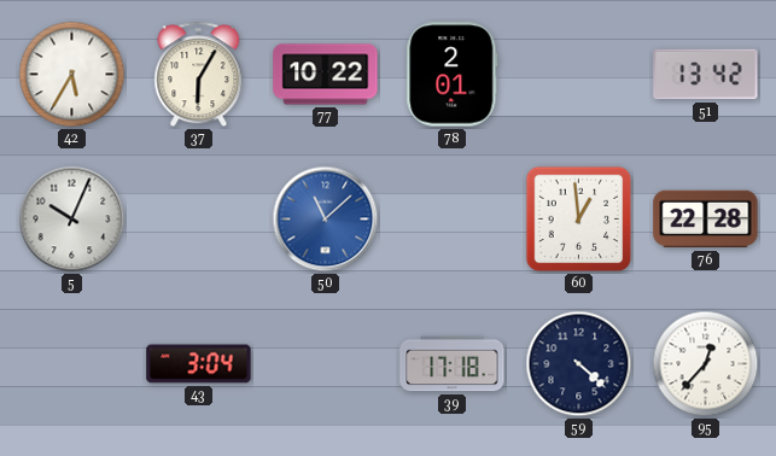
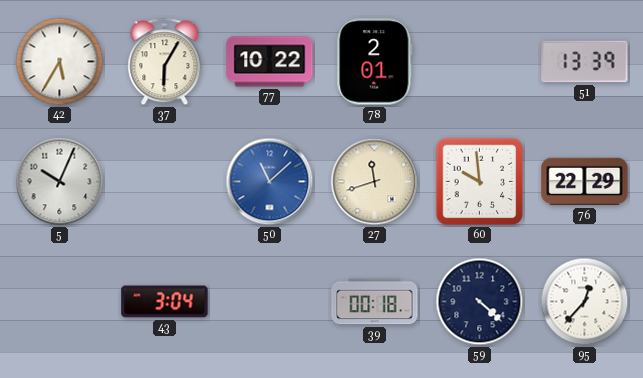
51: 13:42 -> 13:39 (585, 62)
27: none -> 11:42 (375, 182)
60: 12:59 -> 9:59 (480, 182)
76: 22:28 -> 22:29 (585, 182)
39: 17:18 -> 00:18 (375, 302)
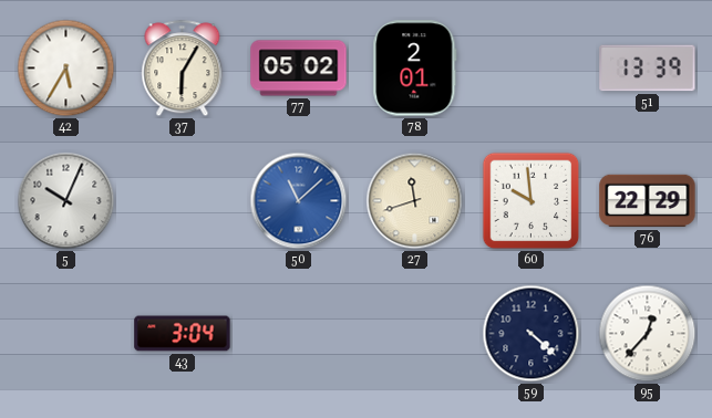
77: 10:22 -> 05:02 (299, 69)
39: 00:18 -> none (375, 302)
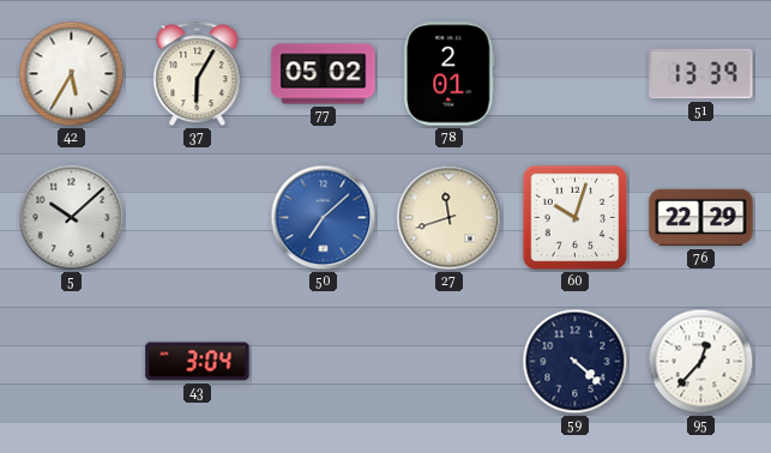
5: 10:04 -> 10:08 (72, 218)
50: 11:08 -> 7:08 (324, 218)
60: 9:59 -> 10:03 (576, 218)
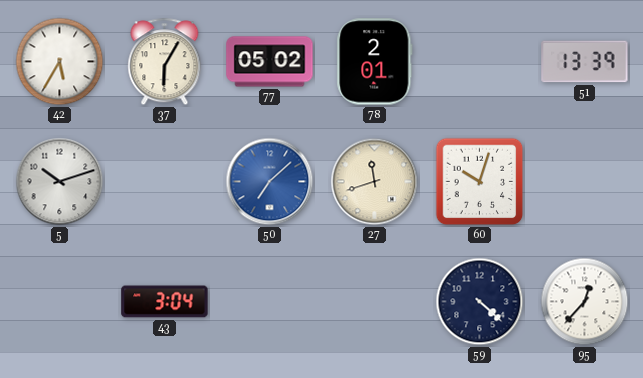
5: 10:08 -> 10:12 (60, 182)
76: 22:29 -> none (701, 218)
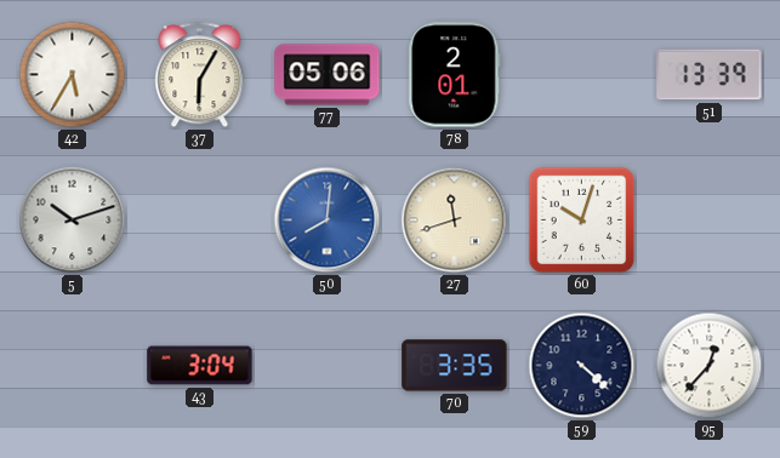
77: 05:02 -> 05:06 (328, 75)
50: 7:08 -> 8:01 (328, 221)
70: none -> 3:35 (455, 366)
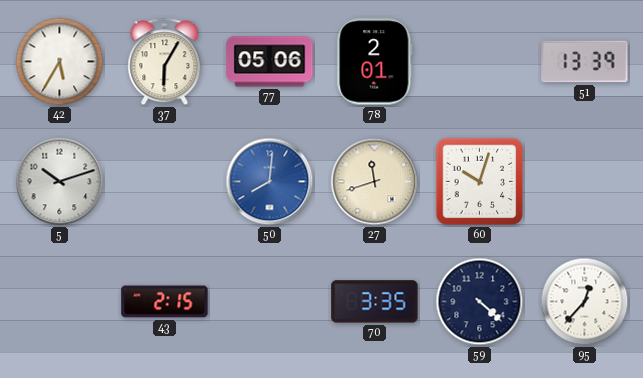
43: 3:04 -> 2:15 (165, 302)
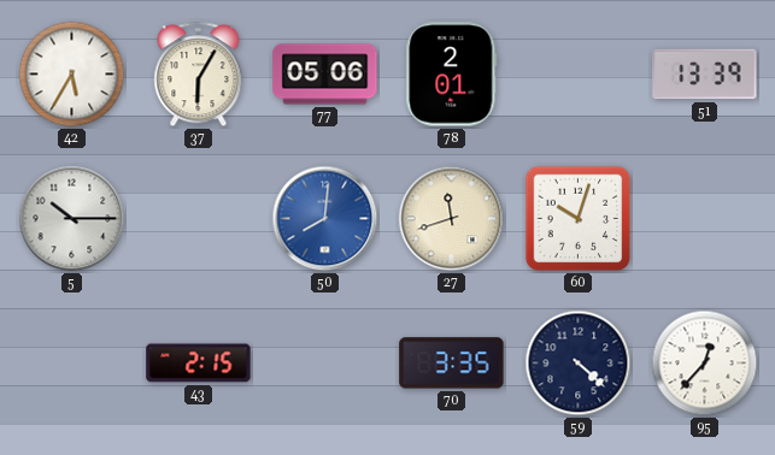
5: 10:12 -> 10:15 (72, 219)
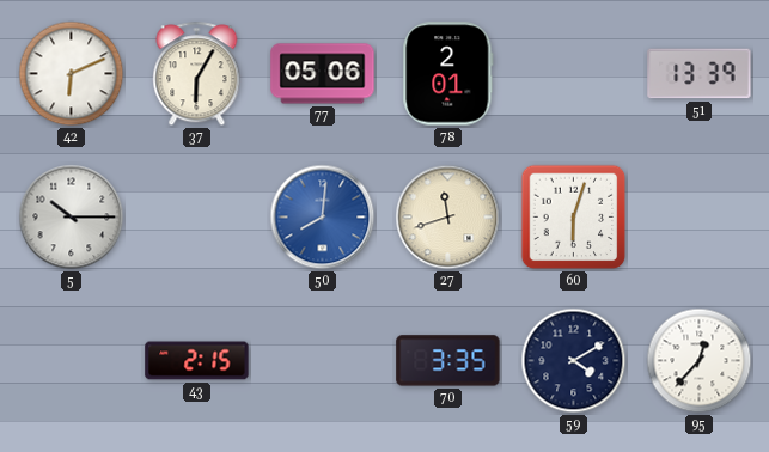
42: 5:35 -> 6:11 (72, 74)
60: 10:03 -> 6:03 (574, 218)
59: 4:22 -> 4:10 (574, 361)
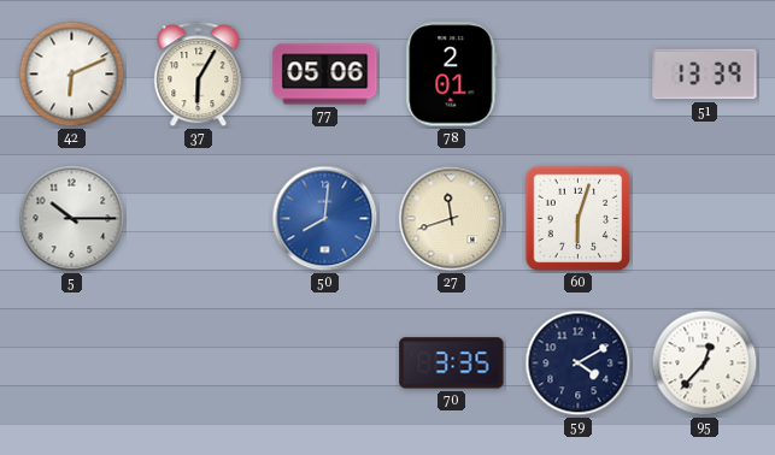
43: 2:15 -> none (197, 361)
